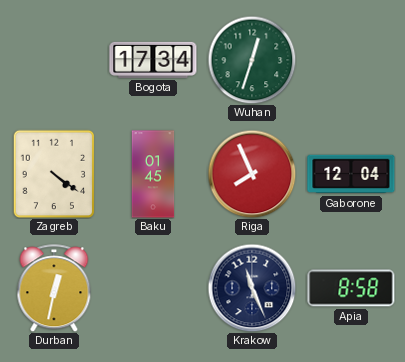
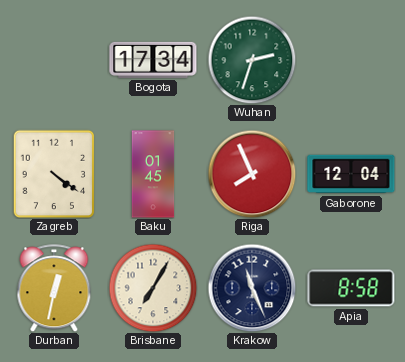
Wuhan: 12:33 -> 2:33 (252, 60)
Brisbane: none -> 7:05 (153, 288)
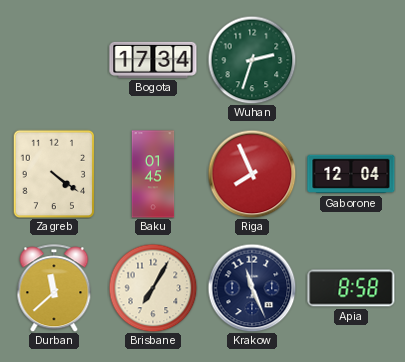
Durban: 12:32 -> 11:38 (54, 288)
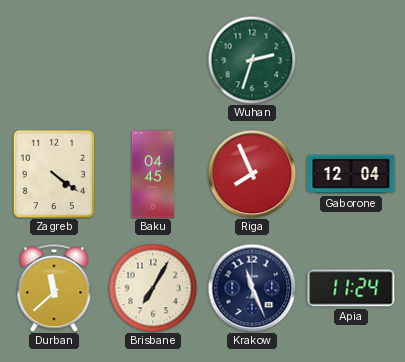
Bogota: 17:34 -> none (153, 60)
Baku: 01:45 -> 04:45 (153, 174)
Apia: 8:58 -> 11:24 (351, 288)
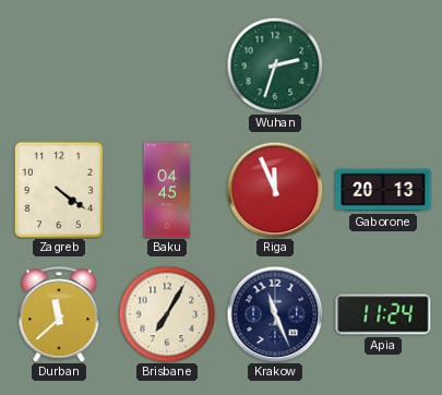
Riga: 7:56 -> 11:56 (275, 190)
Gaborone: 12:04 -> 20:13 (383, 190)
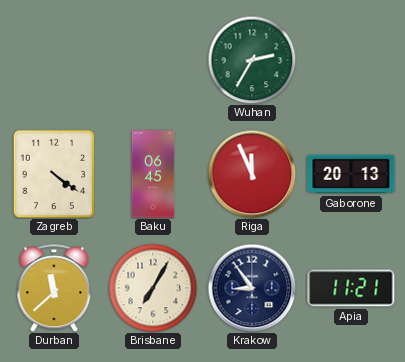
Wuhan: 2:33 -> 2:35 (252, 60)
Baku: 04:45 -> 06:45 (153, 174)
Krakow: 11:26 -> 8:54 (252, 288)
Apia: 11:24 -> 11:21 (351, 288)
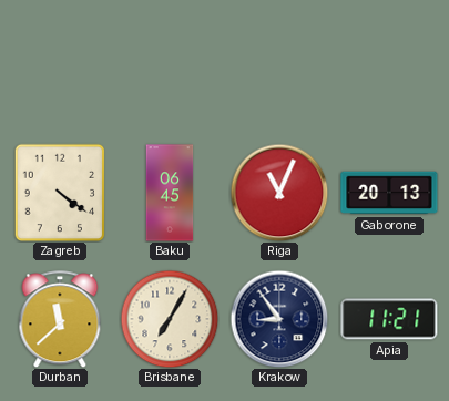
Wuhan: 2:35 -> none (252, 60)
Riga: 11:56 -> 11:04 (279, 193)
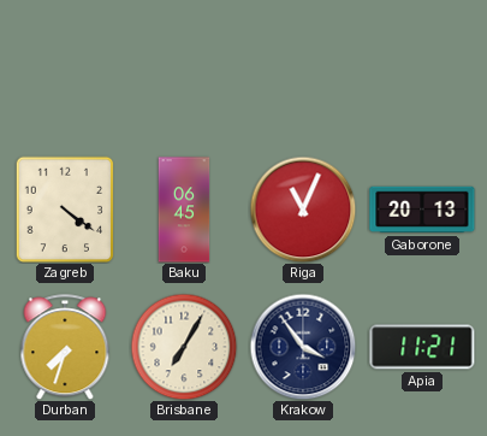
Durban: 11:38 -> 7:33 (65, 347)
Krakow: 8:54 -> 3:54 (303, 347)
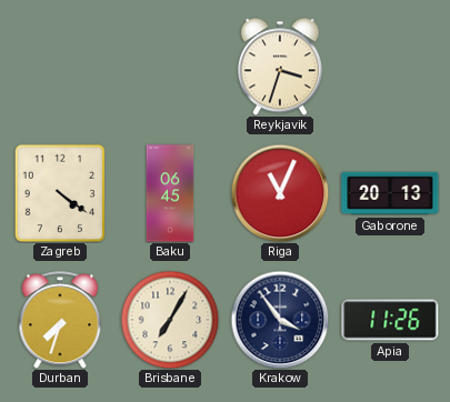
Reykjavik: none -> 3:33 (280, 67)
Apia: 11:21 -> 11:26 (390, 320)
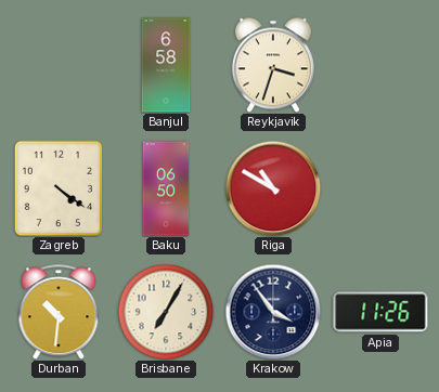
Banjul: none -> 6:58 (166, 65)
Baku: 06:45 -> 06:50 (166, 188)
Riga: 11:04 -> 10:50 (273, 188)
Gaborone: 20:13 -> none (390, 193)
Durban: 7:33 -> 10:31 (59, 312)
